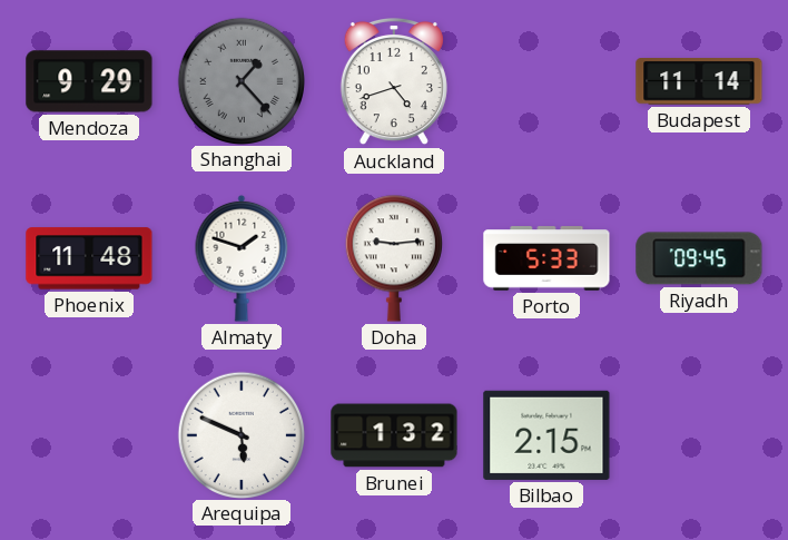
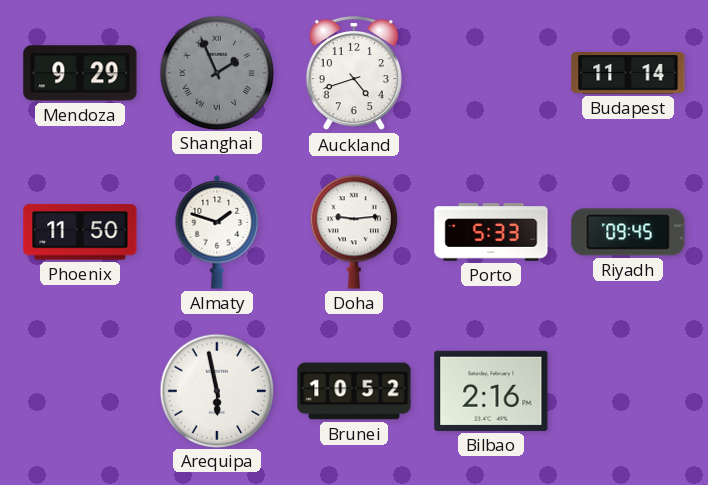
Shanghai: 1:23 -> 1:56 (216, 72)
Phoenix: 11:48 -> 11:50 (80, 232)
Arequipa: 5:49 -> 5:58 (216, 390)
Brunei: 1:32 -> 10:52 (354, 391)
Bilbao: 2:15 -> 2:16 (491, 391)
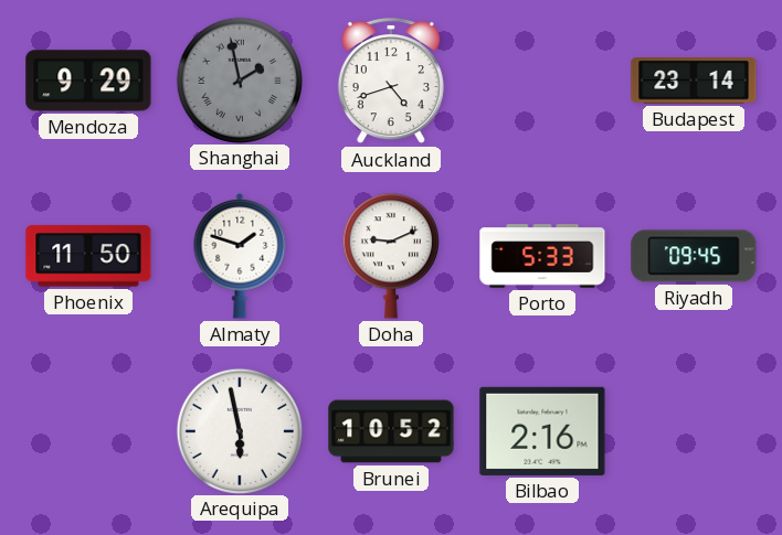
Shanghai: 1:56 -> 1:58 (239, 79)
Budapest: 11:14 -> 23:14 (694, 81)
Doha: 9:14 -> 9:11 (391, 256)
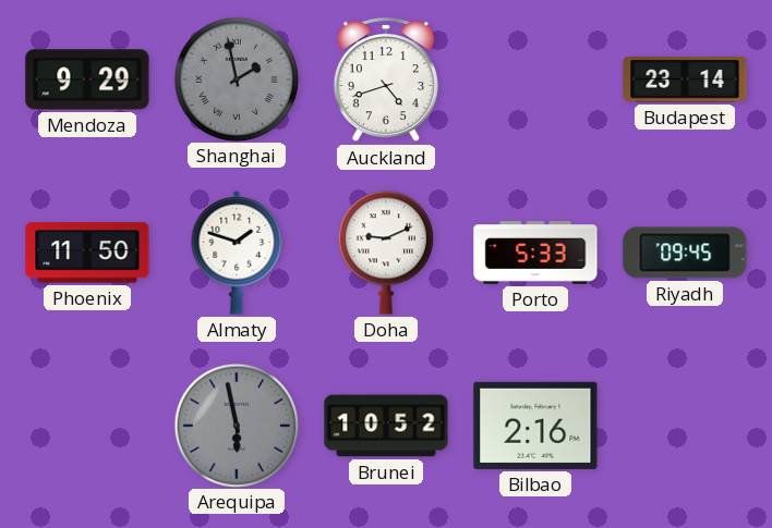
Arequipa dial: white -> grey (236, 425)
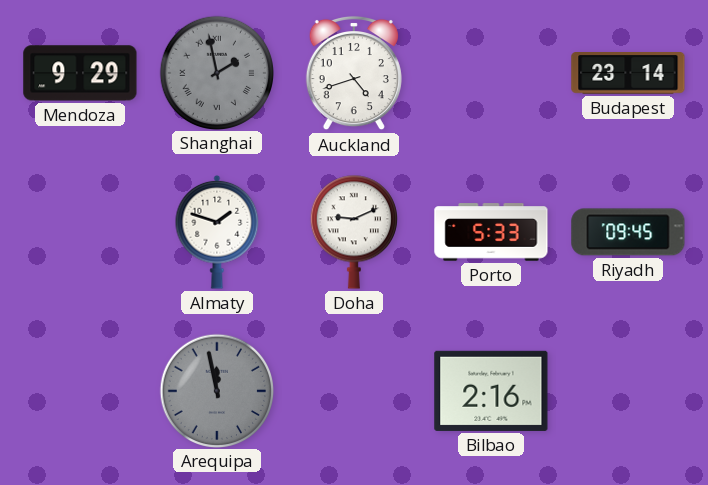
Phoenix: 11:50 -> none (87, 253)
Arequipa: 5:58 -> 11:58 (216, 390)
Brunei: 10:52 -> none (386, 426)
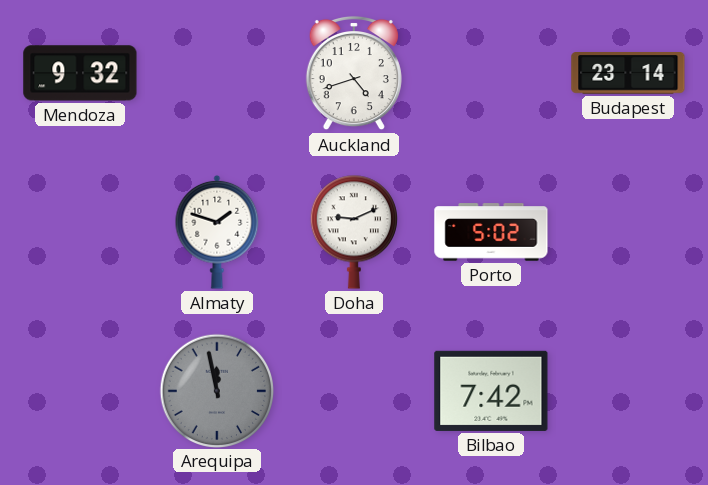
Mendoza: 9:29 -> 9:32 (80, 73)
Shanghai: 1:58 -> none (216, 72)
Porto: 5:33 -> 5:02 (491, 232)
Riyadh: 09:45 -> none (628, 232)
Bilbao: 2:16 -> 7:42 (491, 391)
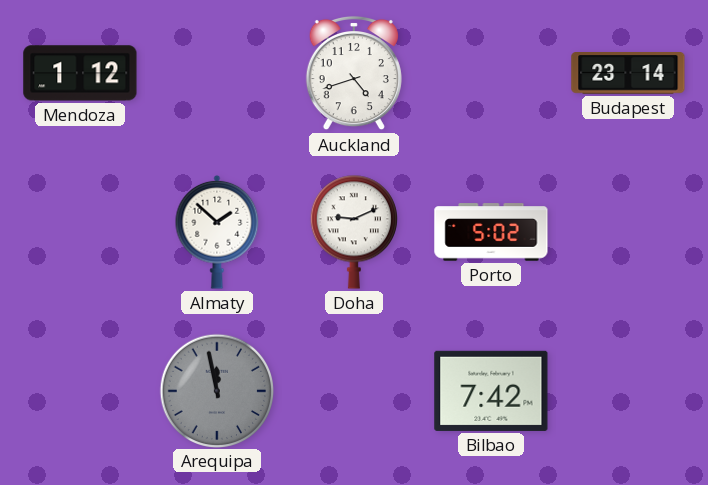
Mendoza: 9:32 -> 1:12 (80, 73)
Almaty: 1:48 -> 1:52 (217, 232)
